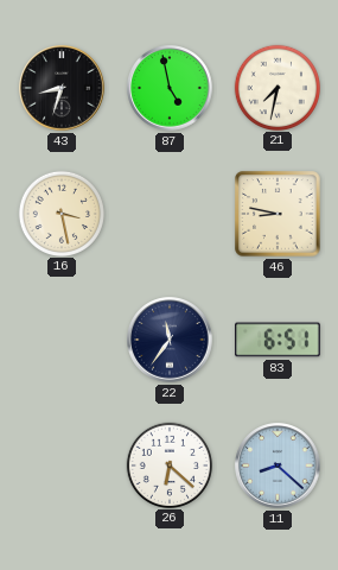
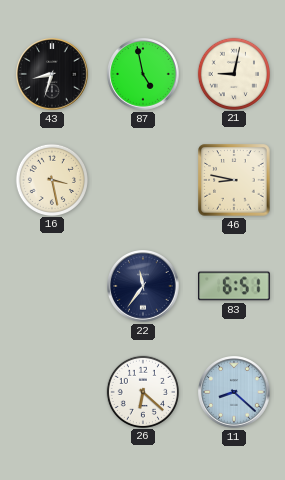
21: 7:32 -> 9:02 (233, 73)
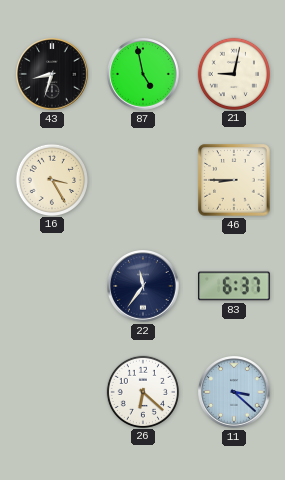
16: 3:28 -> 3:25 (51, 179)
46: 8:47 -> 8:45 (234, 180)
83: 6:51 -> 6:37 (234, 286)
11: 8:22 -> 3:22 (234, 392)
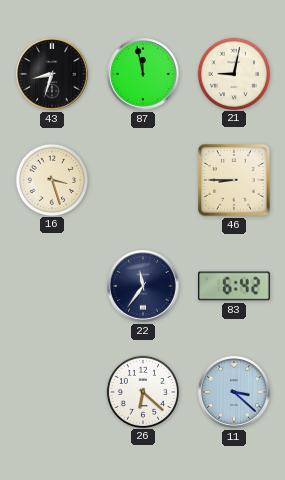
87: 4:58 -> 11:58 (143, 74)
16: 3:25 -> 3:27 (51, 179)
83: 6:37 -> 6:42 (234, 286)
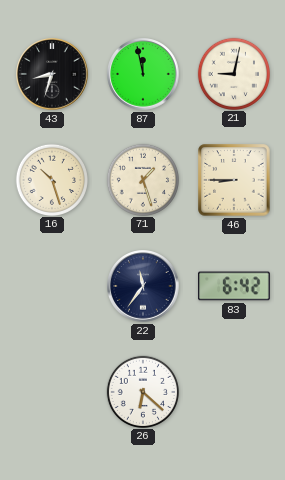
16: 3:27 -> 10:27 (51, 179)
71: none -> 1:27 (142, 179)
11: 3:22 -> none (234, 392)
